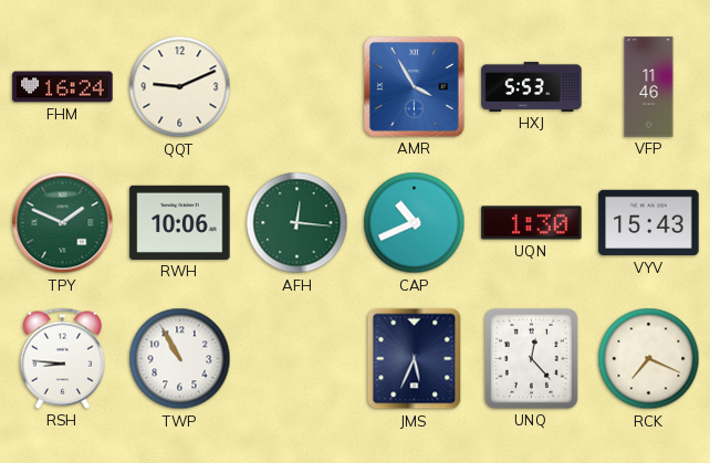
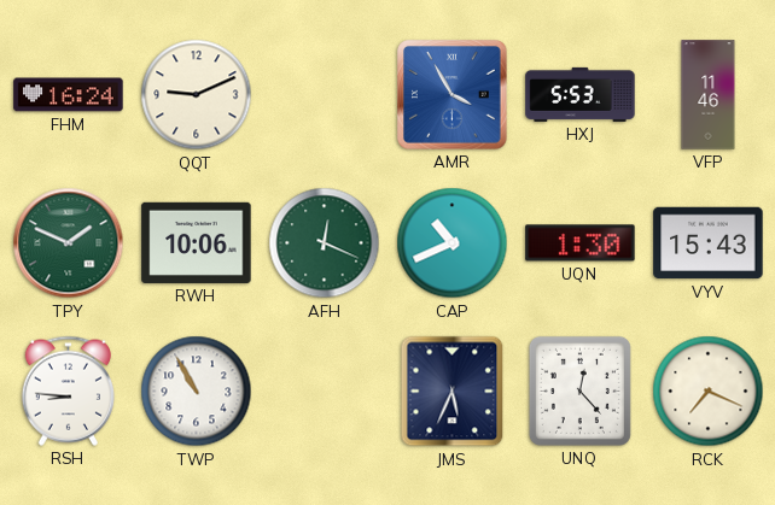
AFH: 12:16 -> 12:19 (325, 243)
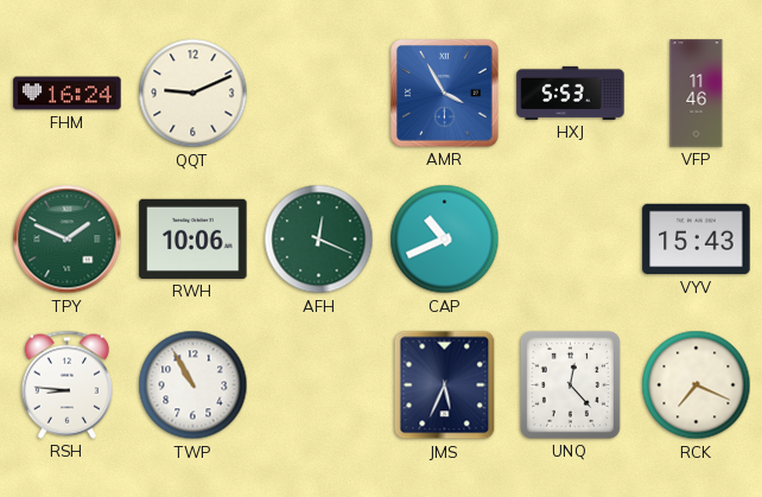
UQN: 1:30 -> none (581, 243)
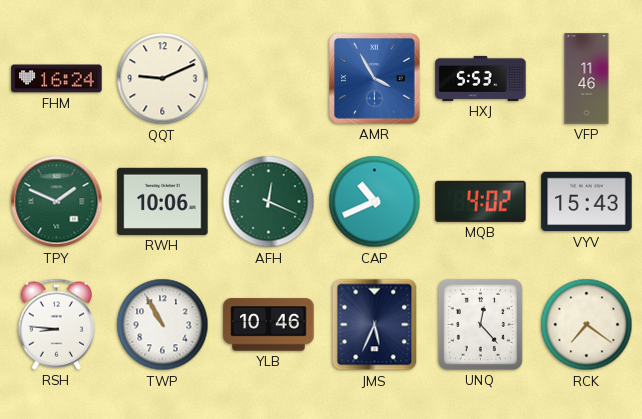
MQB: none -> 4:02 (481, 201)
YLB: none -> 10:46 (269, 325)
RCK: 7:19 -> 7:21 (587, 325)
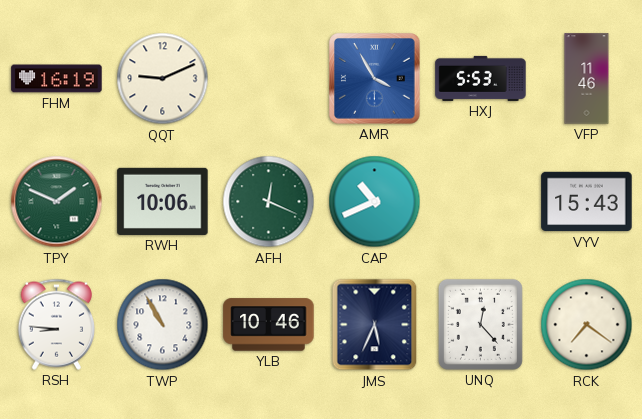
FHM: 16:24 -> 16:19 (57, 79)
MQB: 4:02 -> none (481, 201)
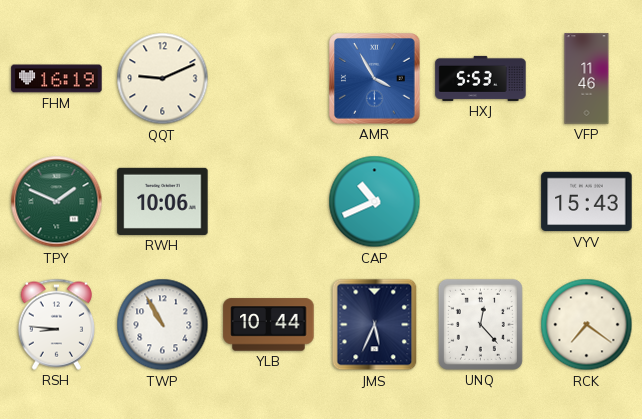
AFH: 12:19 -> none (269, 202)
YLB: 10:46 -> 10:44 (269, 325)
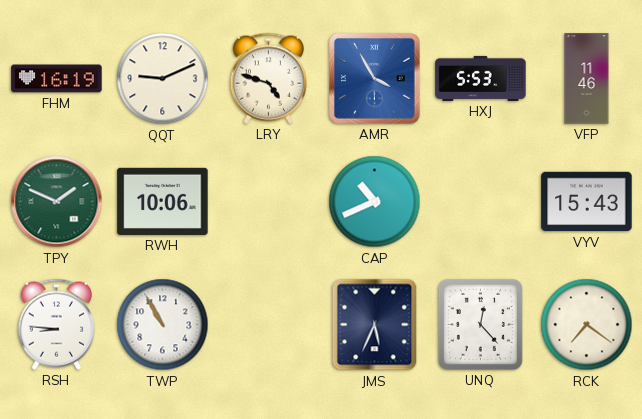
LRY: none -> 4:48 (268, 78)
YLB: 10:44 -> none (269, 325)
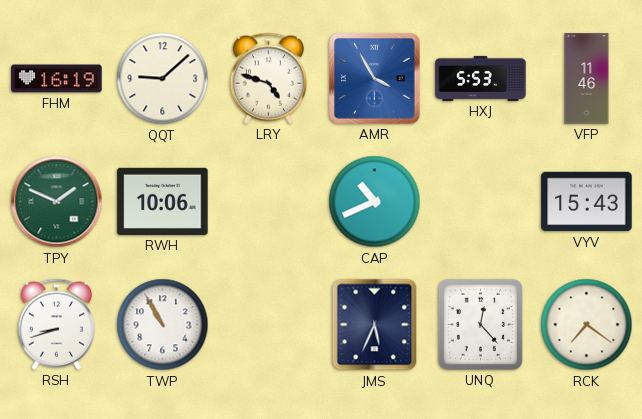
QQT: 9:11 -> 9:08 (163, 79)
RSH: 8:46 -> 8:42 (56, 324)
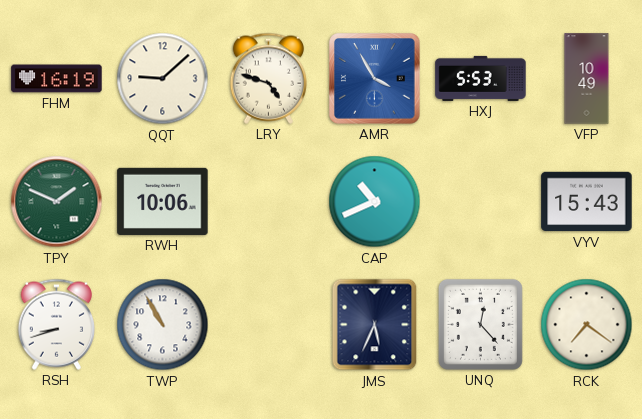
VFP: 11:46 -> 10:49 (587, 79)
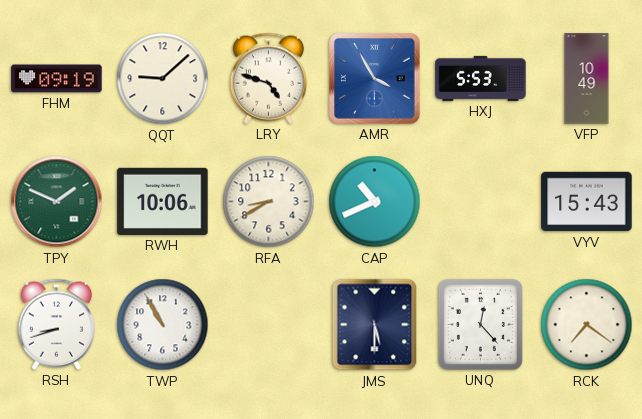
FHM: 16:19 -> 09:19 (57, 79)
RFA: none -> 8:40 (269, 202)
JMS: 5:34 -> 5:30 (375, 325)
